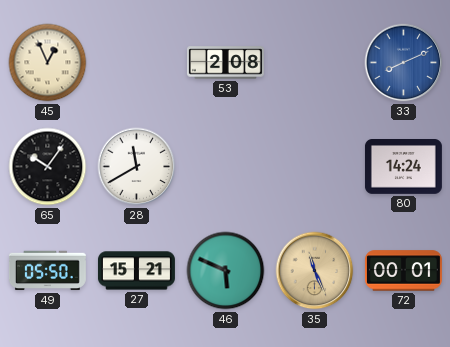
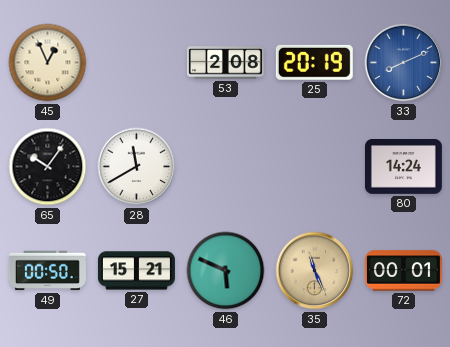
25: none -> 20:19 (314, 62)
49: 05:50 -> 00:50 (47, 271)
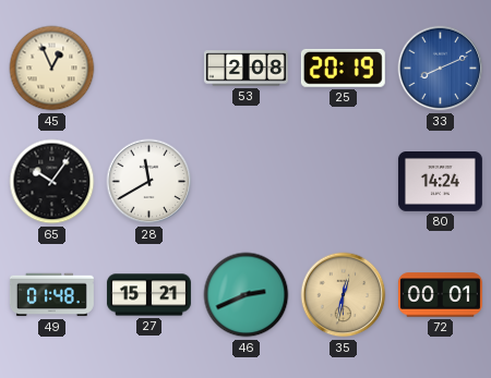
49: 00:50 -> 01:48 (51, 295)
46: 5:49 -> 2:41 (247, 295)
35: 11:26 -> 12:32 (344, 295)
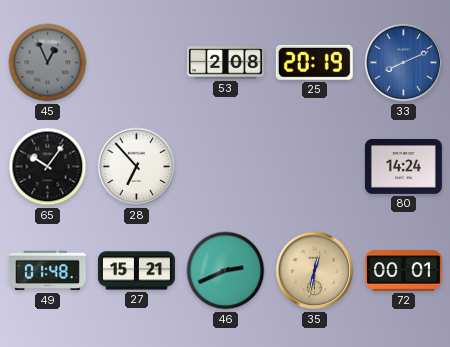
45 dial: cream -> grey (48, 63)
28: 11:40 -> 6:53 (137, 167)
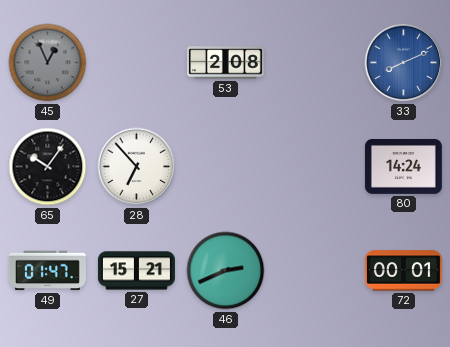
25: 20:19 -> none (314, 62)
49: 01:48 -> 01:47 (47, 271)
35: 12:32 -> none (315, 271)
